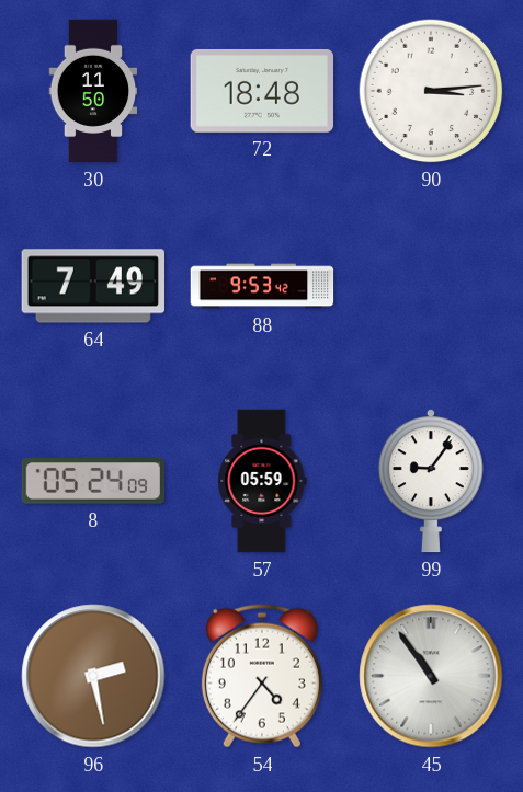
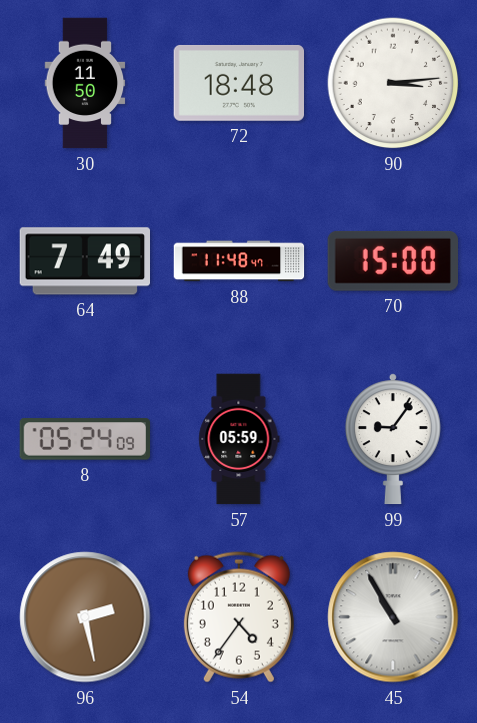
88: 9:53 -> 11:48 (239, 261)
70: none -> 15:00 (393, 261)
45: 10:54 -> 10:55 (393, 617)
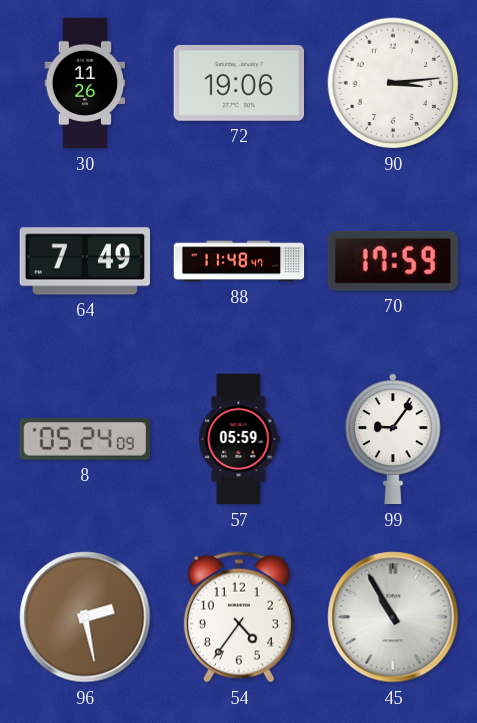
30: 11:50 -> 11:26 (85, 83)
72: 18:48 -> 19:06 (239, 83)
70: 15:00 -> 17:59 (393, 261)
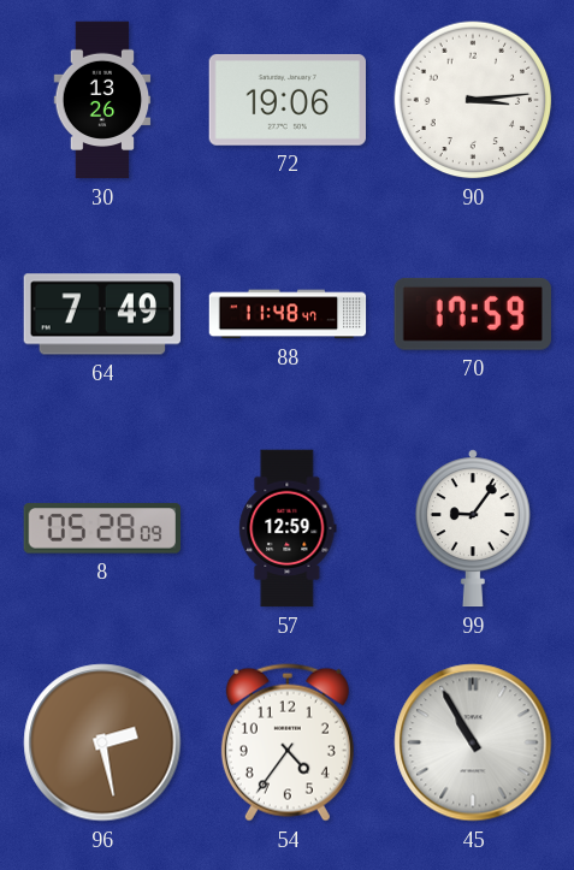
30: 11:26 -> 13:26 (102, 100)
8: 05:24 -> 05:28 (101, 528)
57: 05:59 -> 12:59 (288, 528)
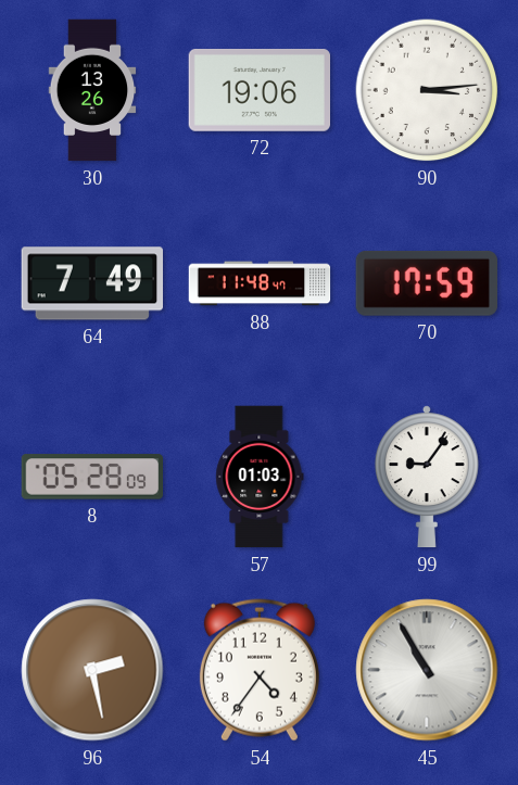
57: 12:59 -> 01:03 (260, 477)
